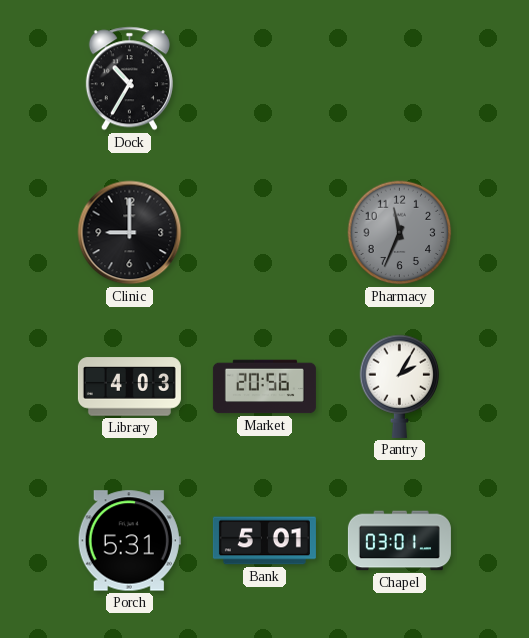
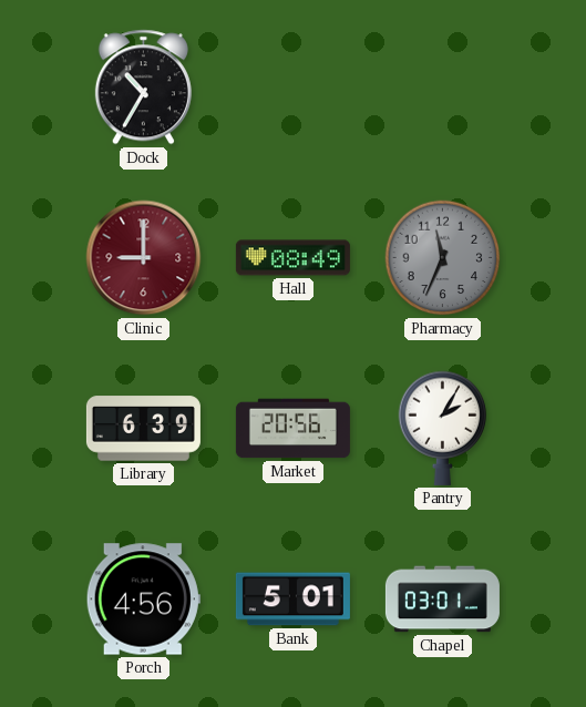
Clinic dial: black -> burgundy (144, 258)
Hall: none -> 08:49 (292, 258)
Library: 4:03 -> 6:39 (143, 429)
Porch: 5:31 -> 4:56 (143, 600)
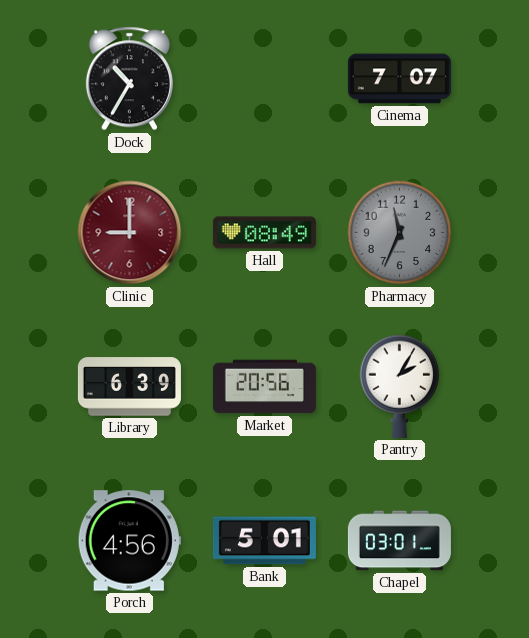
Cinema: none -> 7:07 (399, 79)
